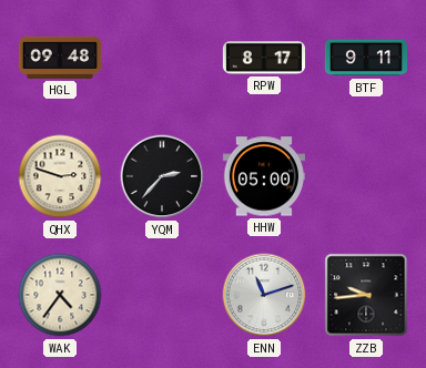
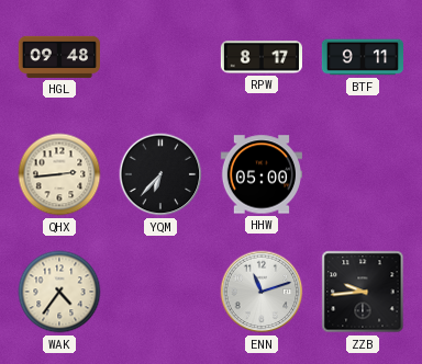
QHX: 2:48 -> 2:44 (59, 174)
YQM: 2:37 -> 6:37 (160, 174)
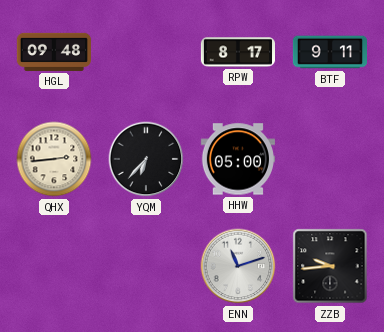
WAK: 4:36 -> none (59, 292)
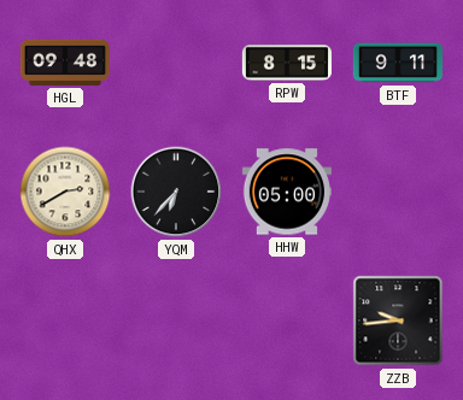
RPW: 8:17 -> 8:15 (286, 63)
QHX: 2:44 -> 2:40 (65, 192)
ENN: 11:12 -> none (238, 266)
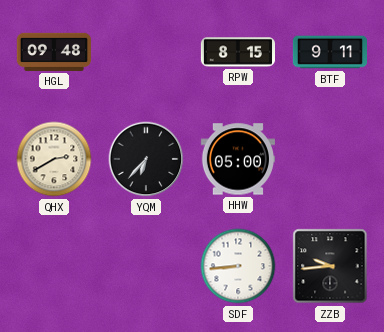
SDF: none -> 8:44 (238, 266)
